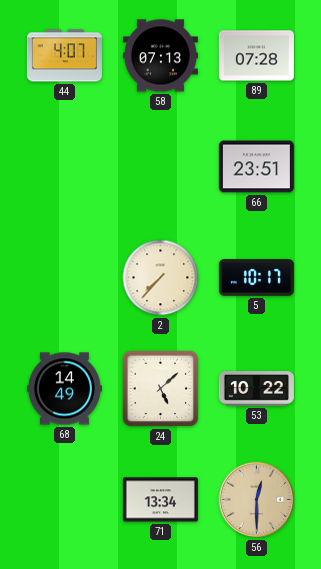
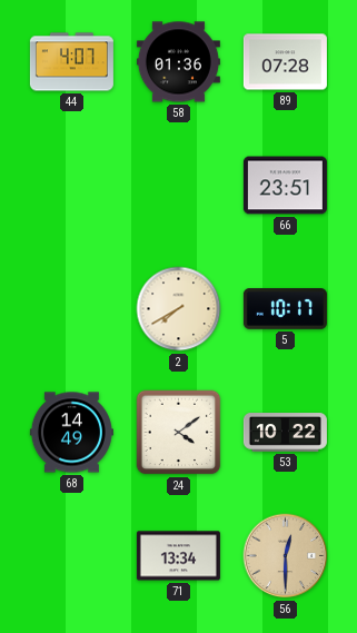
58: 07:13 -> 01:36 (178, 62)
2: 7:37 -> 7:40 (179, 309)
24: 5:08 -> 4:09 (179, 433)
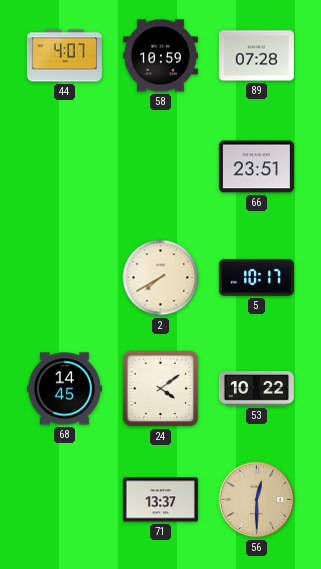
58: 01:36 -> 10:59 (160, 56)
68: 14:49 -> 14:45 (64, 389)
71: 13:34 -> 13:37 (160, 500)
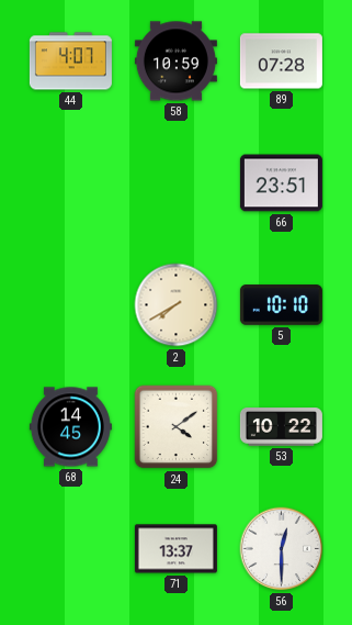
5: 10:17 -> 10:10 (281, 305)
56 dial: champagne -> white (282, 549)
